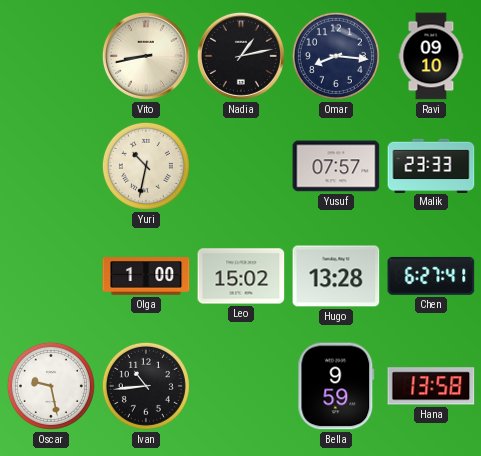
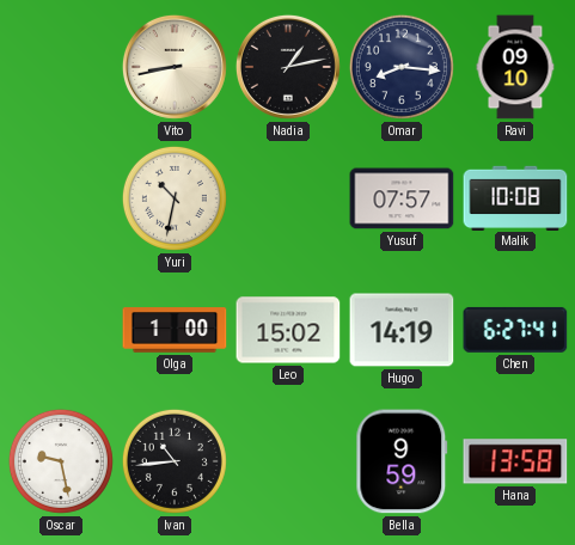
Malik: 23:33 -> 10:08 (515, 197)
Hugo: 13:28 -> 14:19 (402, 330)
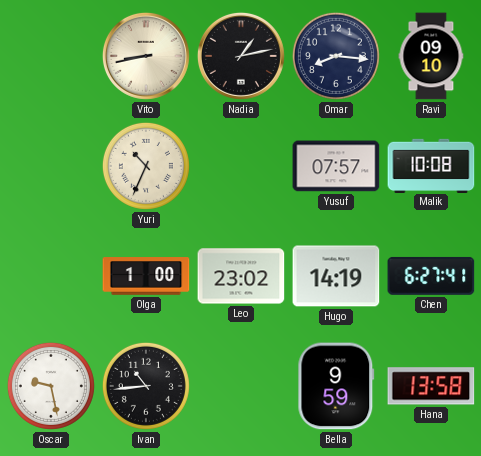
Yuri: 10:32 -> 10:34 (146, 166)
Leo: 15:02 -> 23:02 (241, 276)
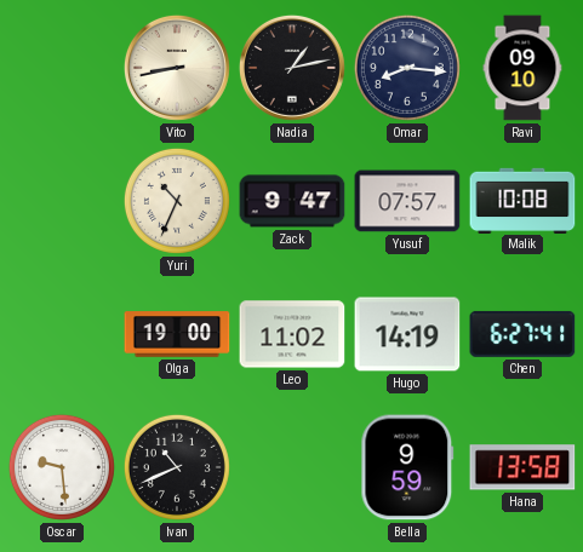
Zack: none -> 9:47 (292, 201)
Olga: 1:00 -> 19:00 (177, 334)
Leo: 23:02 -> 11:02 (292, 334)
Oscar: 9:28 -> 9:29 (62, 467)
Ivan: 10:44 -> 10:41 (177, 467)
